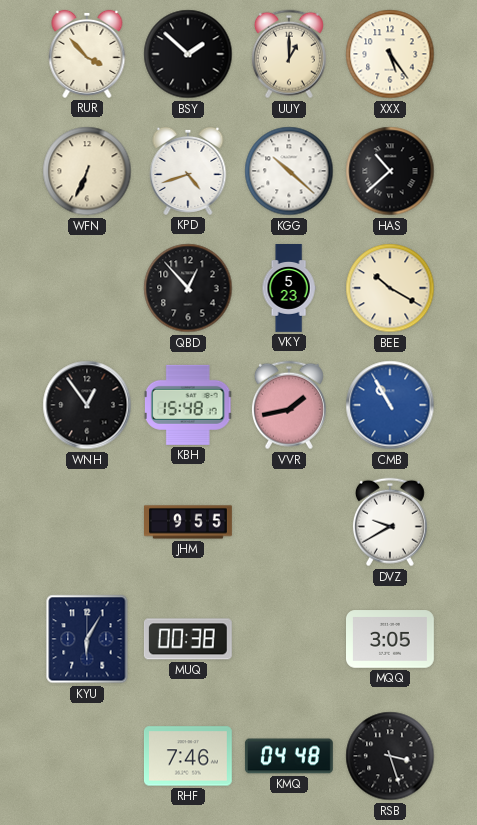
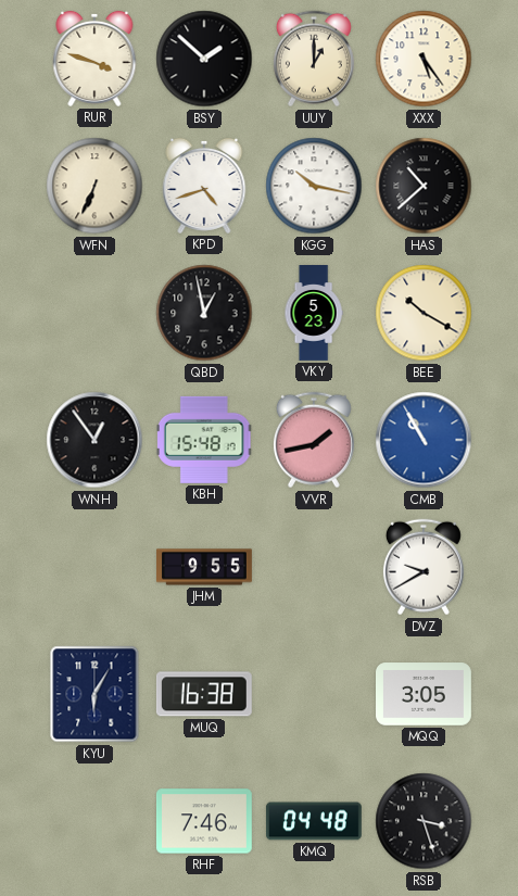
RUR: 3:53 -> 3:48 (94, 59)
KGG: 10:22 -> 10:17 (314, 186)
QBD: 12:53 -> 12:58 (204, 313)
MUQ: 00:38 -> 16:38 (204, 694)
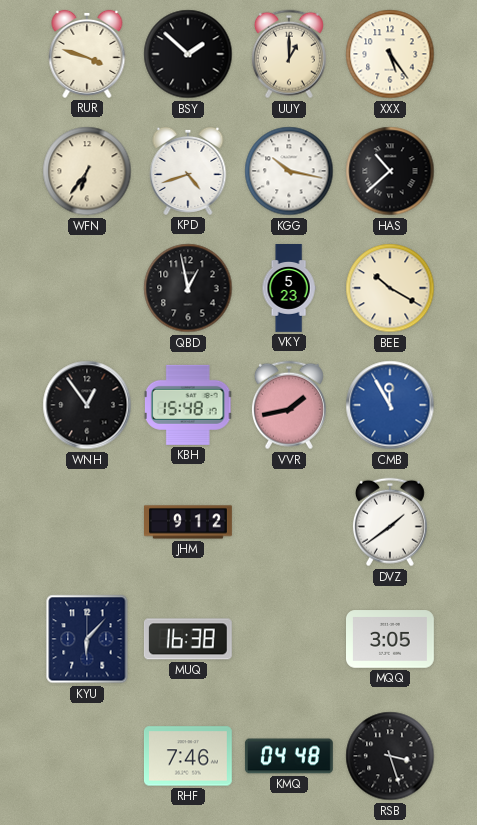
WFN: 6:34 -> 6:36 (87, 171)
CMB: 10:55 -> 11:55 (390, 405)
JHM: 9:55 -> 9:12 (189, 522)
DVZ: 9:40 -> 1:39 (390, 522)
KYU: 6:05 -> 6:07 (87, 639)
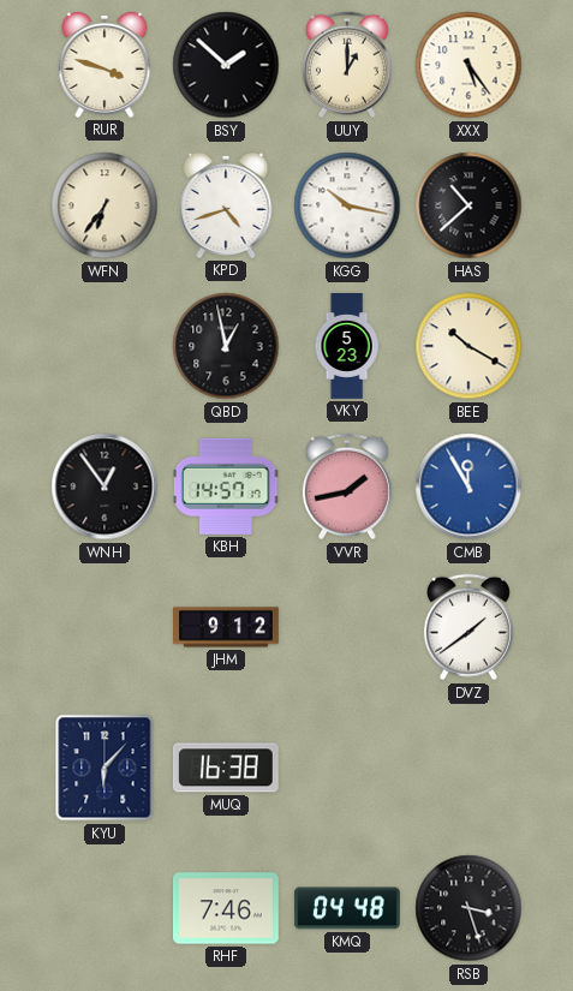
KBH: 15:48 -> 14:57 (226, 486)
MQQ: 3:05 -> none (391, 639)
